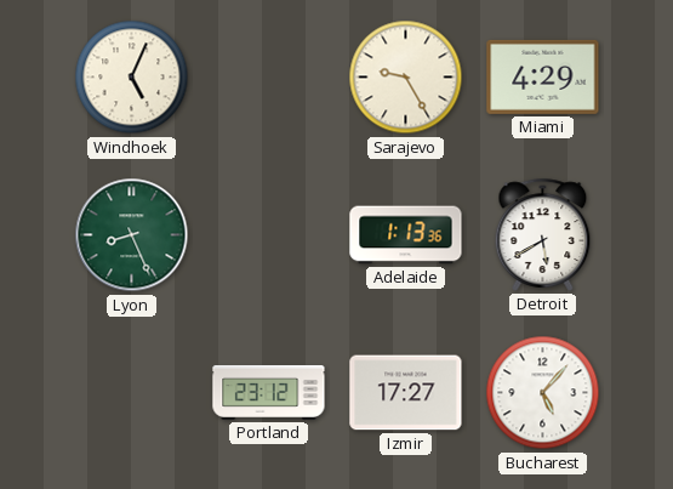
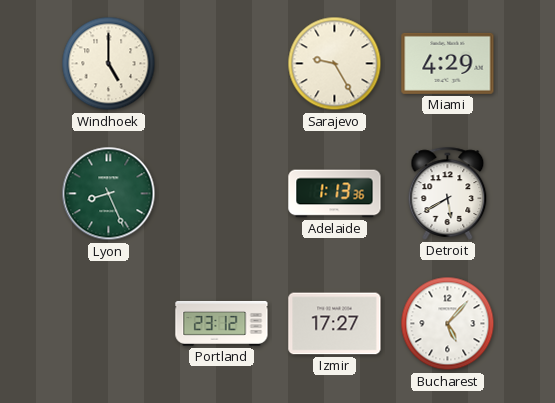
Windhoek: 5:04 -> 5:00 (109, 64)
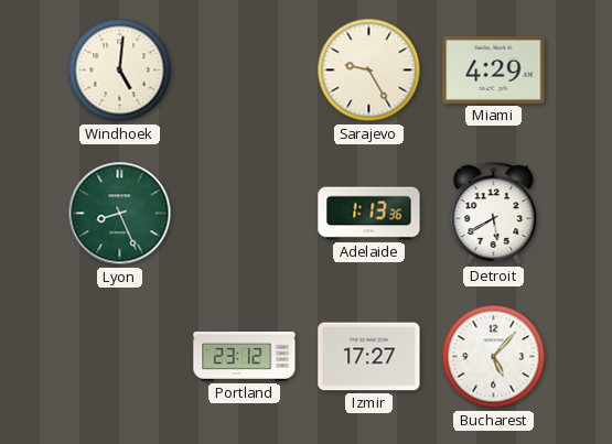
Windhoek: 5:00 -> 5:01 (120, 71)
